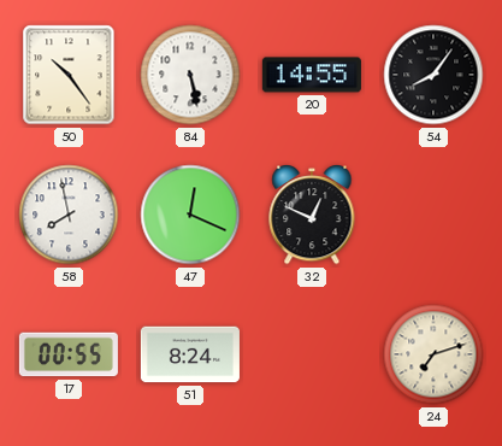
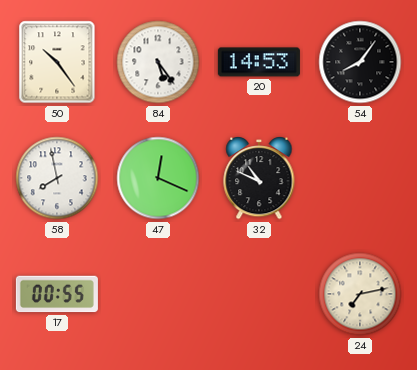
84: 5:28 -> 5:24 (158, 62)
20: 14:55 -> 14:53 (259, 62)
32: 12:49 -> 10:49 (259, 178)
51: 8:24 -> none (190, 354)
24: 7:12 -> 7:13 (360, 294)
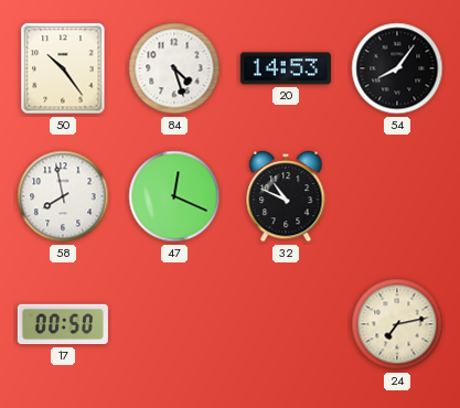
84: 5:24 -> 4:27 (174, 68)
17: 00:55 -> 00:50 (63, 324)
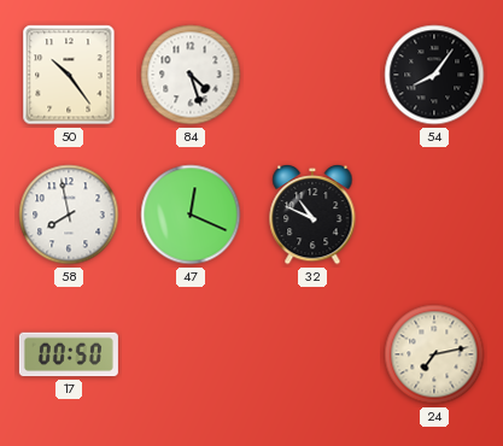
20: 14:53 -> none (286, 68)
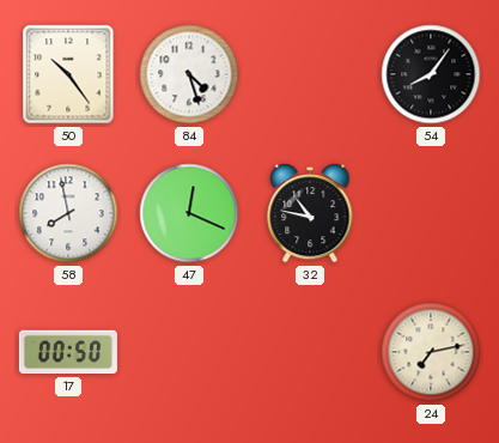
32: 10:49 -> 10:47 (310, 213)
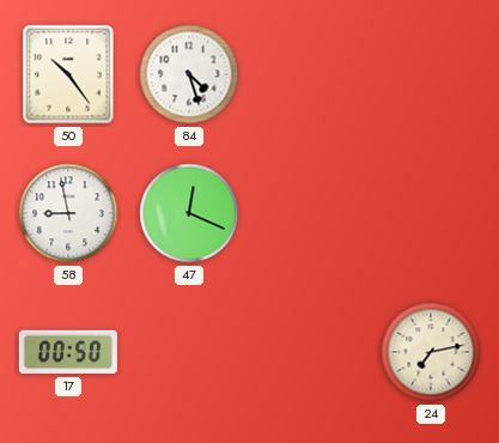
54: 8:06 -> none (431, 74)
58: 7:58 -> 8:58 (68, 213)
32: 10:47 -> none (310, 213)
